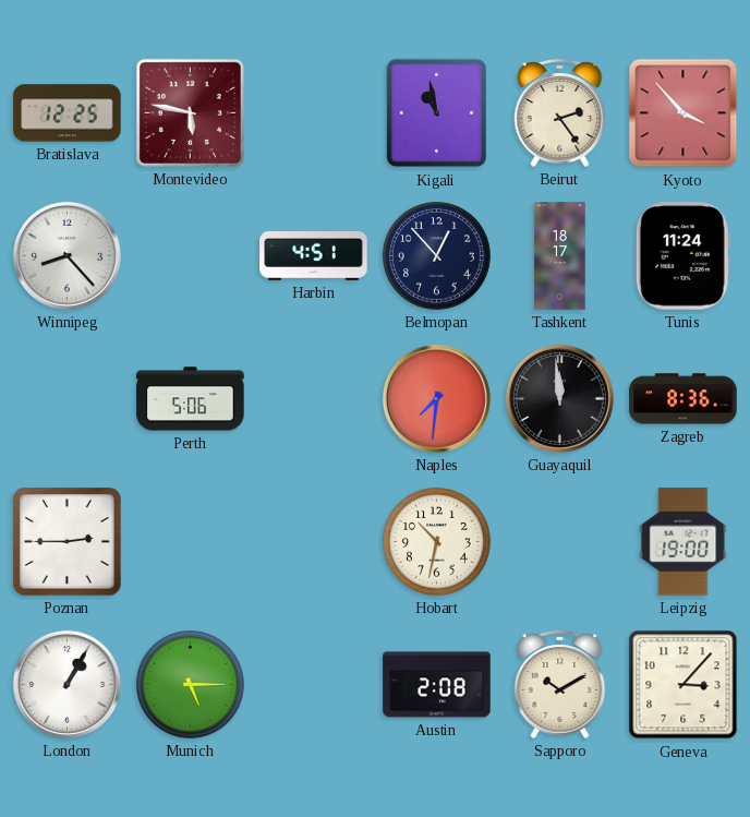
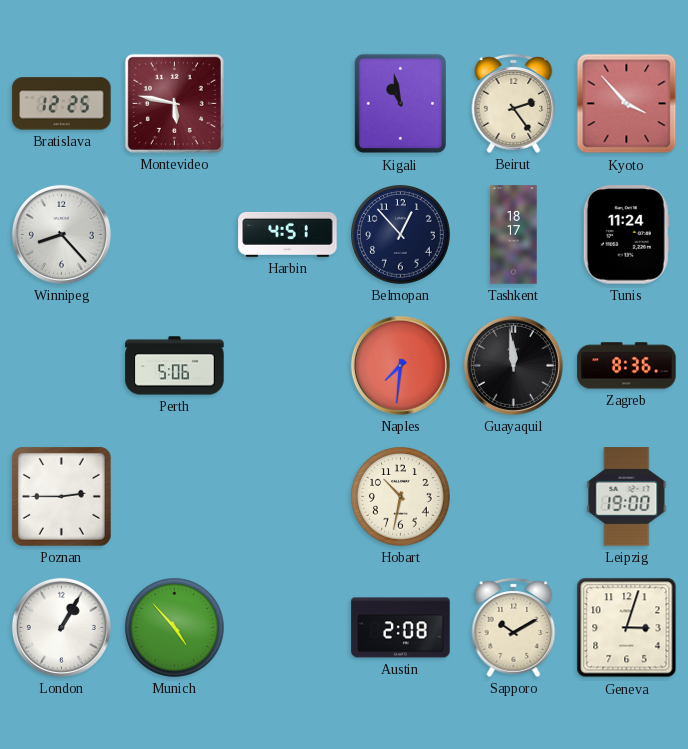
Munich: 5:15 -> 4:53 (175, 628)
Geneva: 3:07 -> 3:03 (627, 628)
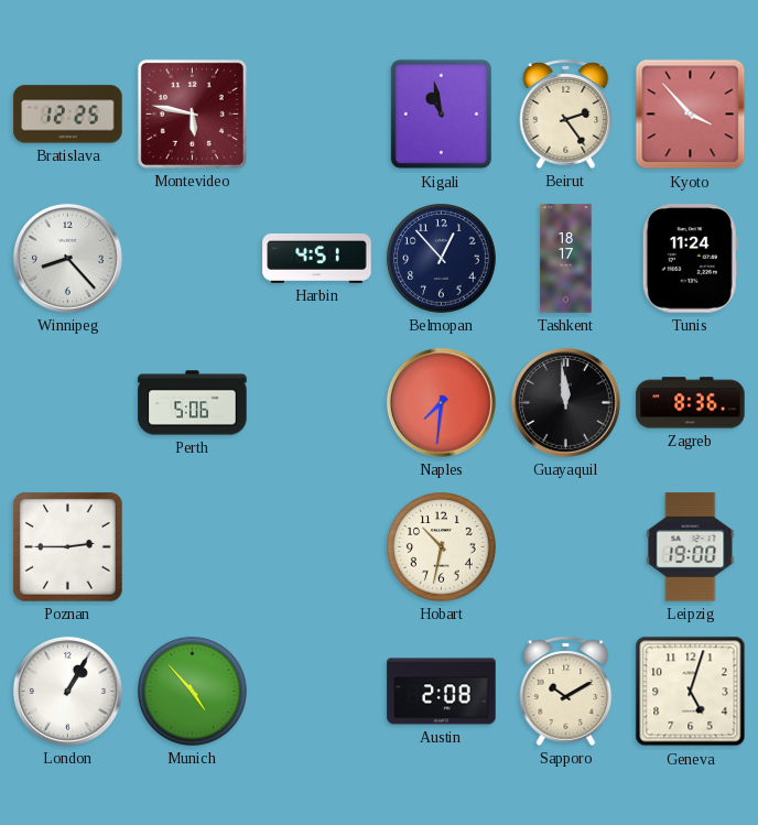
Geneva: 3:03 -> 5:03 (691, 692)
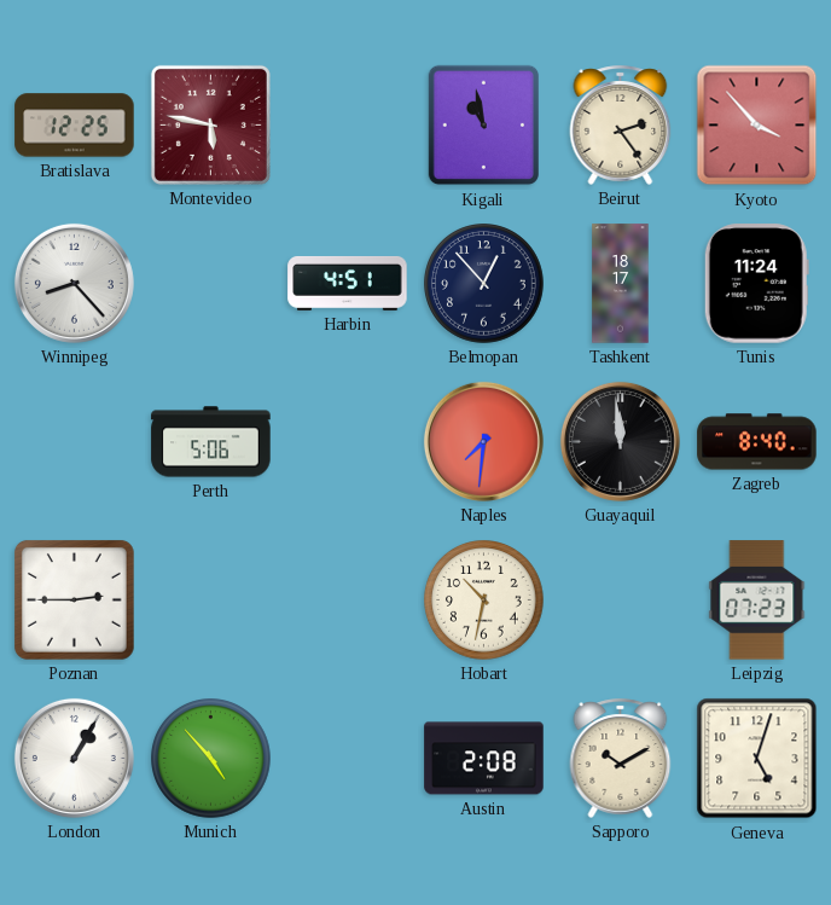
Zagreb: 8:36 -> 8:40 (757, 442)
Leipzig: 19:00 -> 07:23 (757, 601)
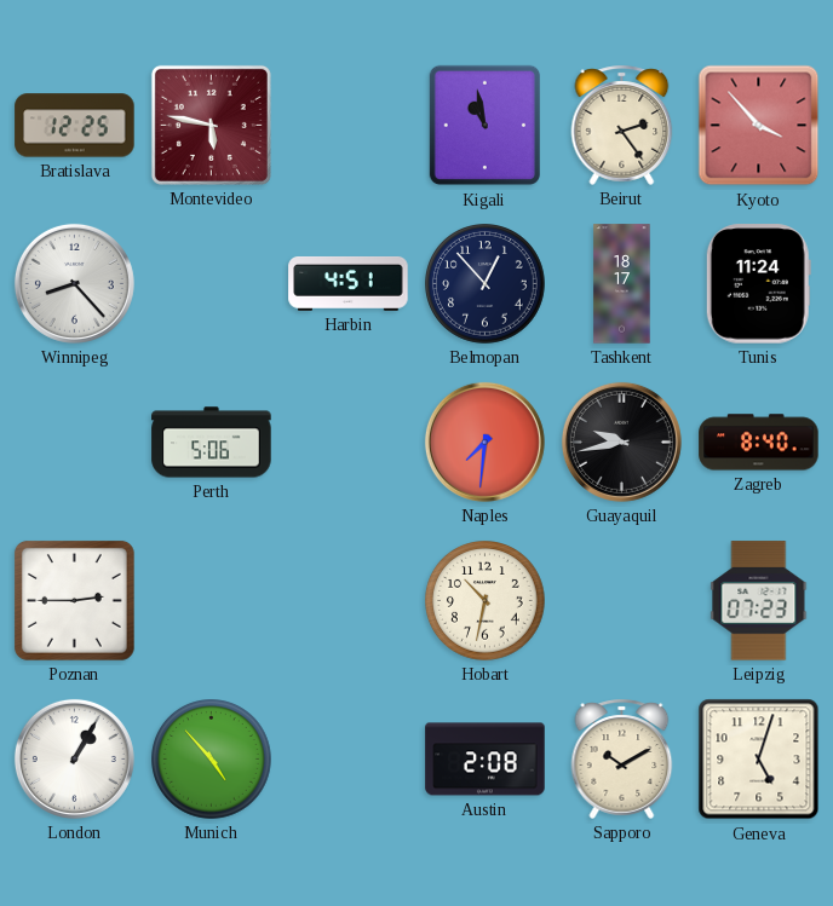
Guayaquil: 11:59 -> 9:43 (621, 442)
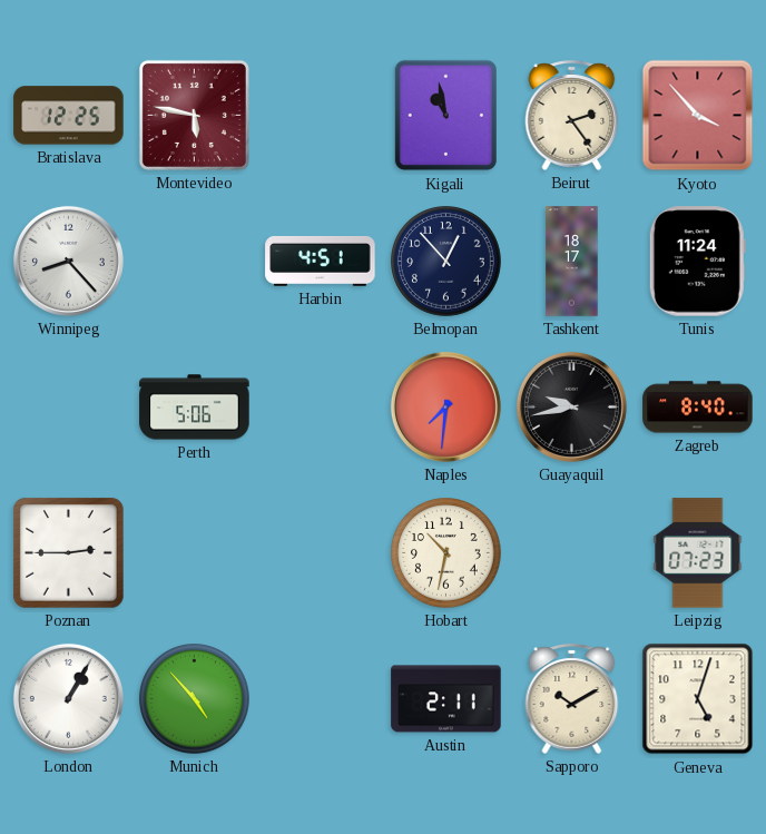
Austin: 2:08 -> 2:11 (446, 699)
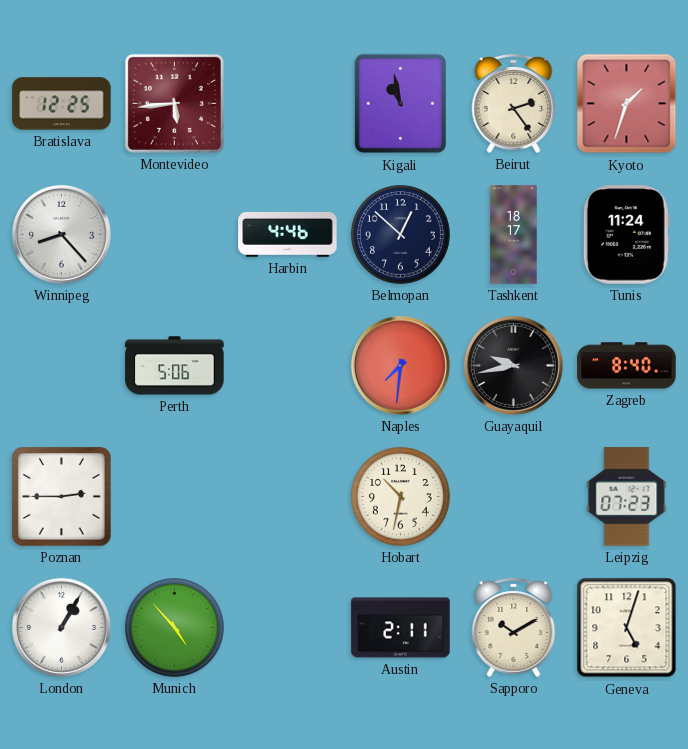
Montevideo: 5:47 -> 5:44 (174, 103)
Kyoto: 3:53 -> 1:33 (627, 104)
Harbin: 4:51 -> 4:46 (288, 234)
Belmopan: 12:53 -> 12:52 (401, 235)
